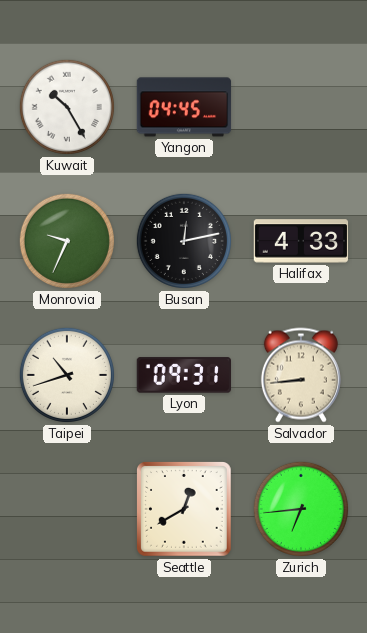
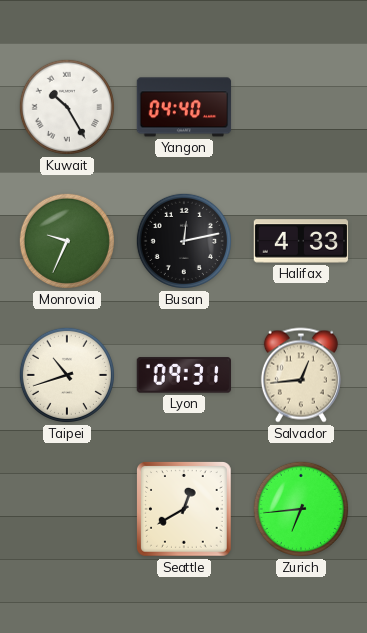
Yangon: 04:45 -> 04:40 (184, 107)
Salvador: 8:44 -> 12:44 (301, 375)
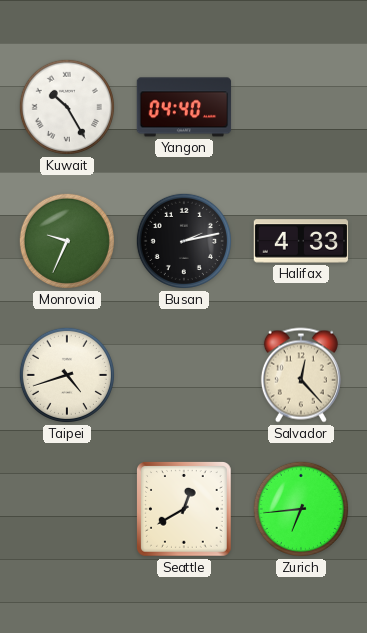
Busan: 12:13 -> 2:13 (184, 241)
Taipei: 10:42 -> 4:42 (67, 375)
Lyon: 09:31 -> none (183, 375)
Salvador: 12:44 -> 12:23 (301, 375)
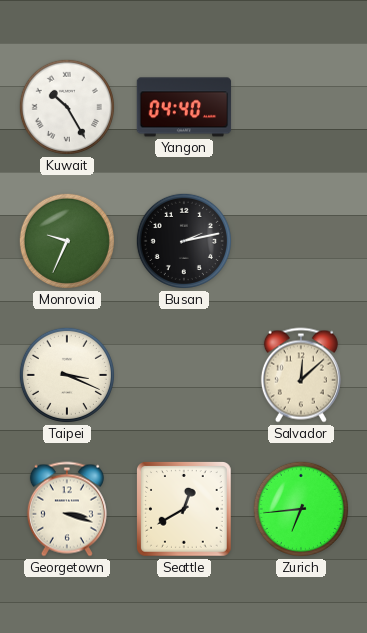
Halifax: 4:33 -> none (301, 241)
Taipei: 4:42 -> 3:19 (67, 375)
Salvador: 12:23 -> 12:08 (301, 375)
Georgetown: none -> 3:18 (67, 509)
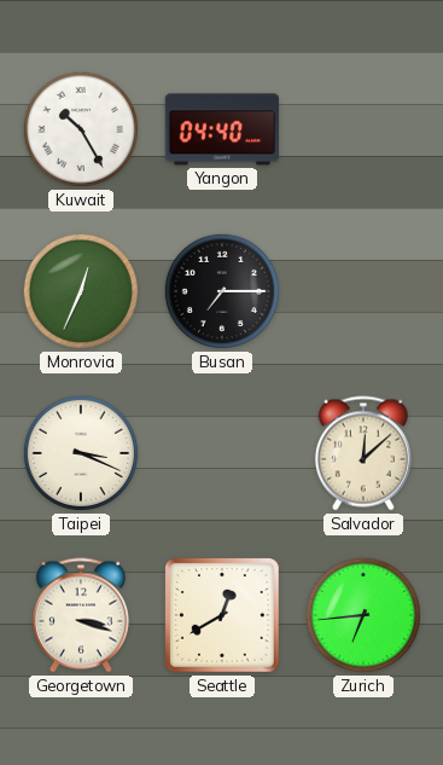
Monrovia: 9:34 -> 12:34 (81, 291)
Busan: 2:13 -> 7:15 (222, 291)
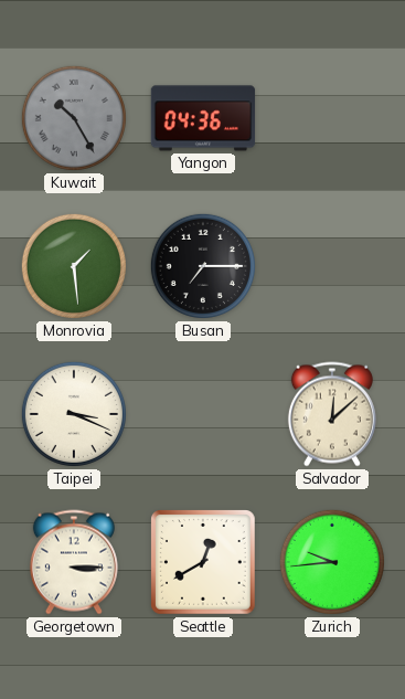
Kuwait dial: white -> grey (74, 118)
Yangon: 04:40 -> 04:36 (203, 118)
Monrovia: 12:34 -> 1:29 (74, 266)
Georgetown: 3:18 -> 3:15 (74, 562)
Zurich: 6:44 -> 9:44 (332, 562)
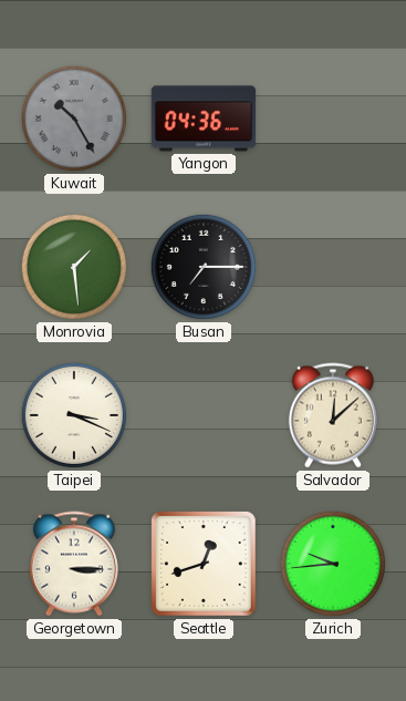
Seattle: 12:40 -> 12:42 (205, 565)
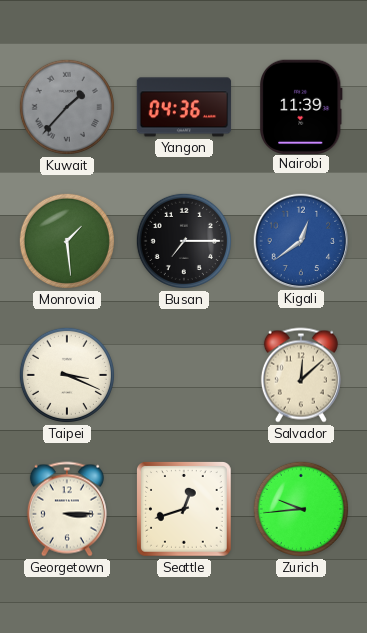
Kuwait: 10:25 -> 1:37 (67, 107)
Nairobi: none -> 11:39 (301, 106)
Kigali: none -> 12:39 (300, 240)
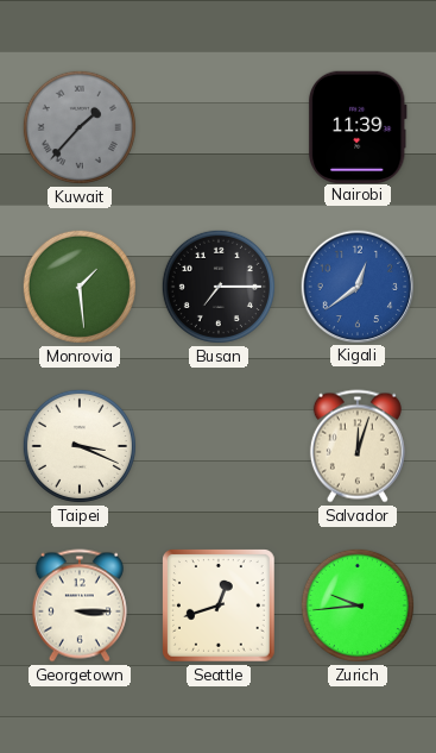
Yangon: 04:36 -> none (184, 107)
Salvador: 12:08 -> 12:03 (358, 446)
